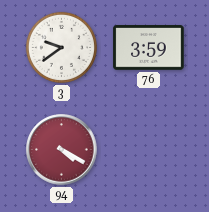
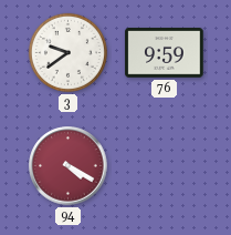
76: 3:59 -> 9:59 (165, 53)
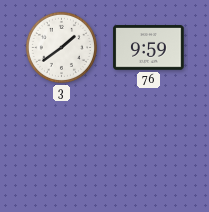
3: 9:39 -> 1:39 (61, 47)
94: 4:20 -> none (69, 166)
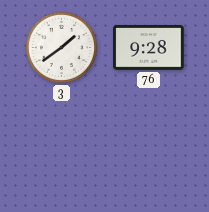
76: 9:59 -> 9:28 (149, 48)
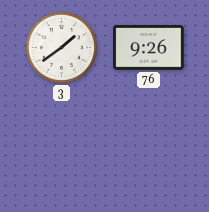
76: 9:28 -> 9:26 (149, 48)
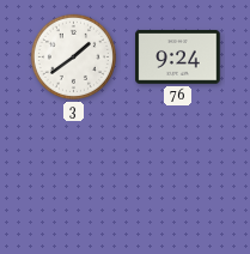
76: 9:26 -> 9:24 (178, 58)
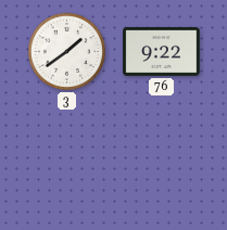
76: 9:24 -> 9:22 (162, 52)
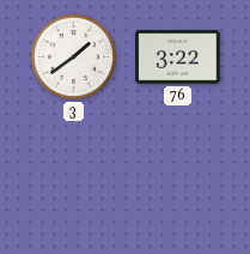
76: 9:22 -> 3:22 (178, 58)
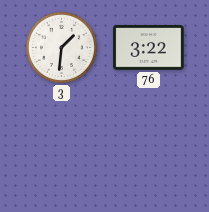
3: 1:39 -> 1:31 (61, 47)
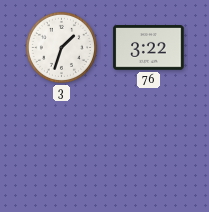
3: 1:31 -> 1:33 (61, 47)
